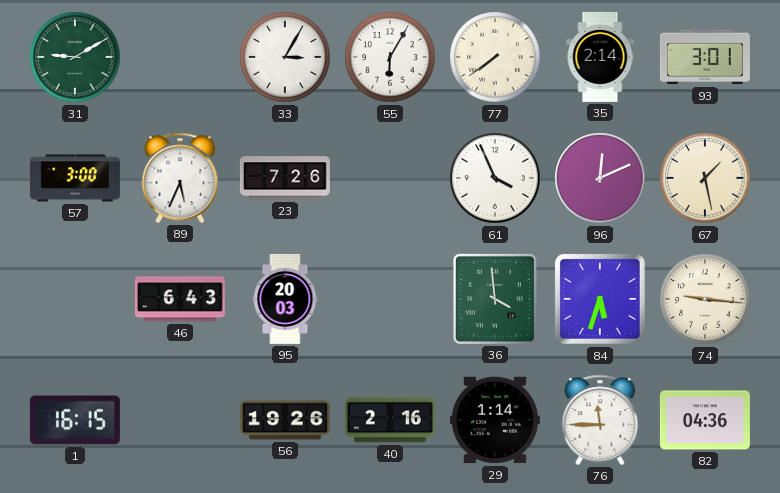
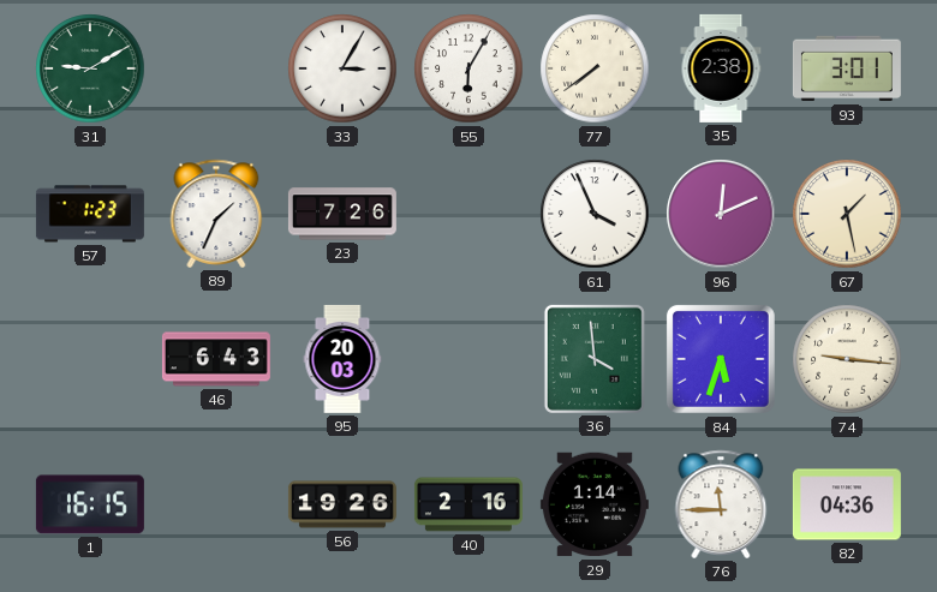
35: 2:14 -> 2:38 (721, 68)
57: 3:00 -> 1:23 (90, 214)
89: 5:34 -> 1:34 (216, 214)
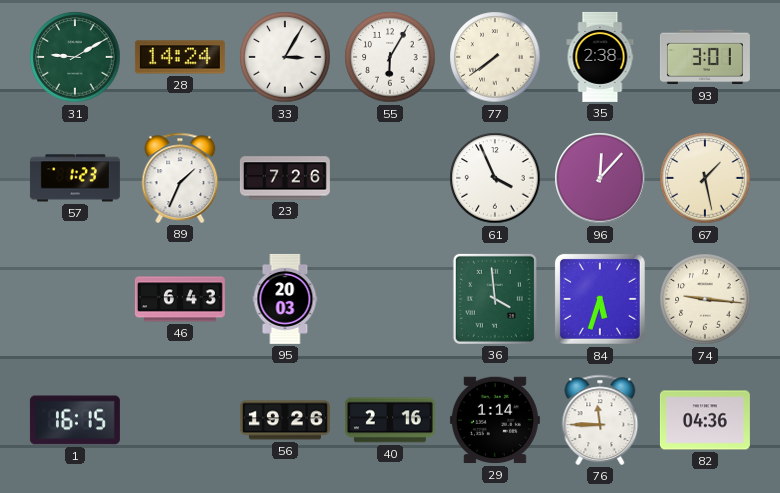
28: none -> 14:24 (180, 57)
96: 12:11 -> 12:07 (600, 178)
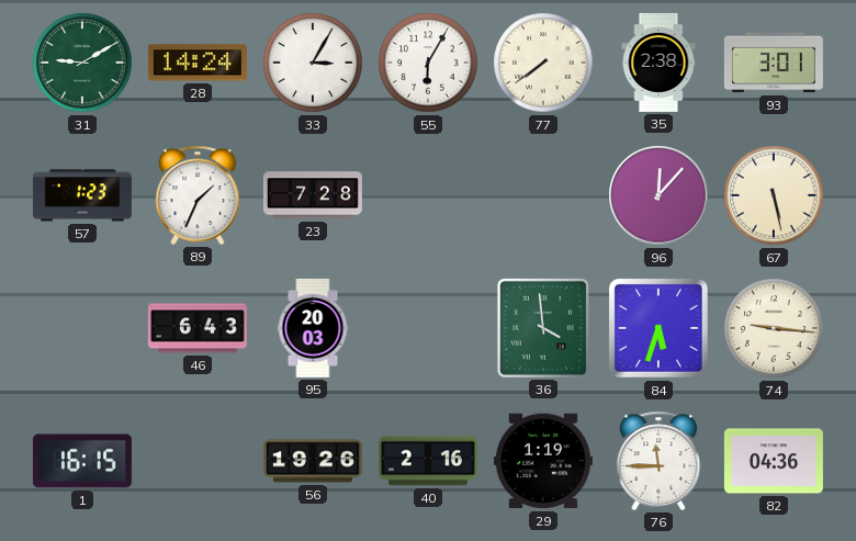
23: 7:26 -> 7:28 (313, 195)
61: 3:56 -> none (495, 178)
67: 1:28 -> 5:28 (774, 195)
29: 1:14 -> 1:19 (543, 461)
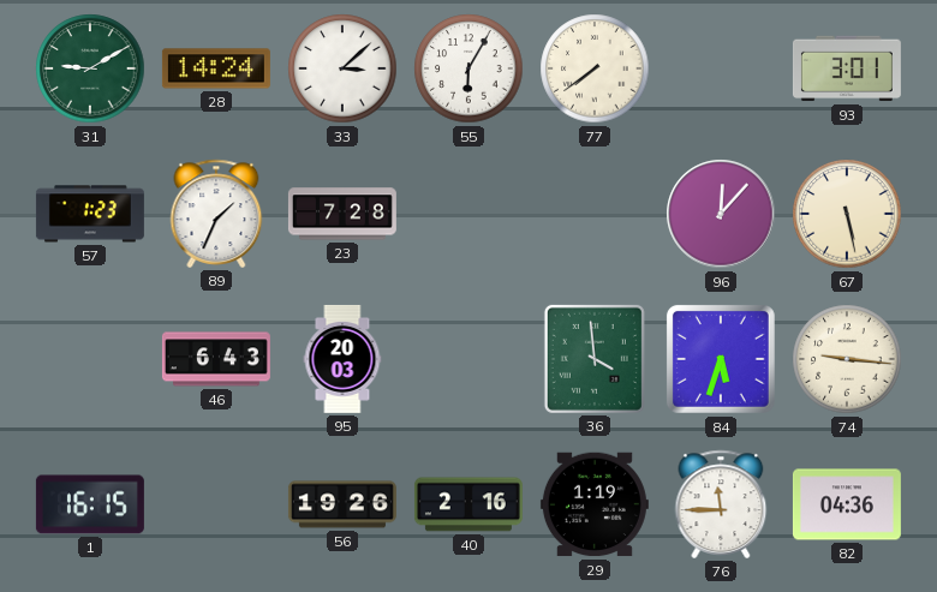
33: 3:05 -> 3:08 (342, 68)
35: 2:38 -> none (658, 63)
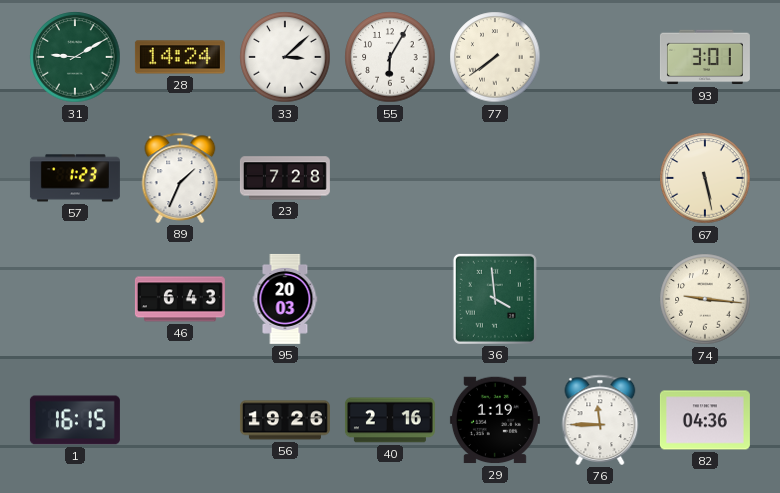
96: 12:07 -> none (721, 214)
84: 5:33 -> none (721, 359)
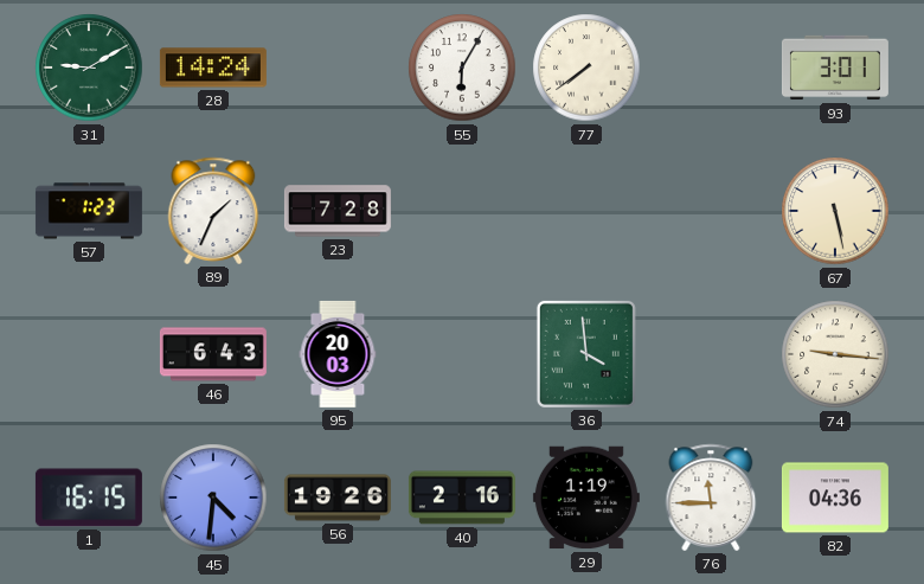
33: 3:08 -> none (285, 57)
45: none -> 4:31 (213, 498)
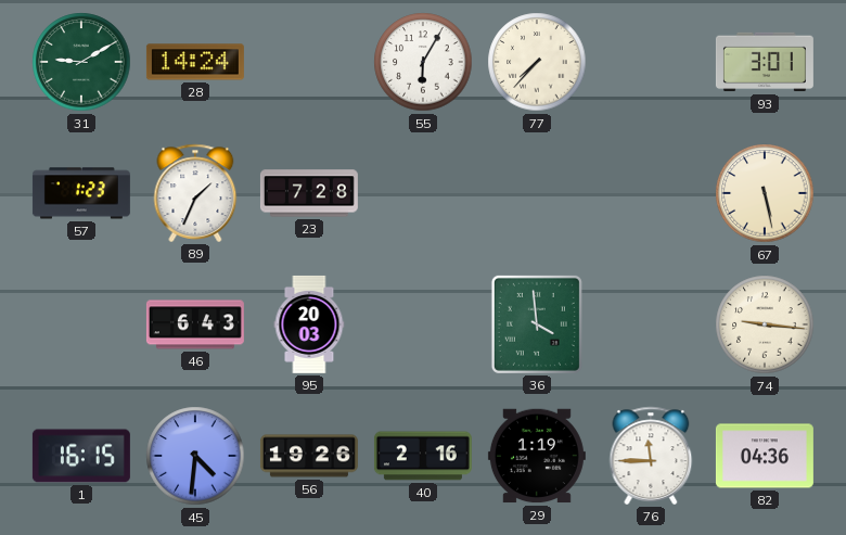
77: 7:39 -> 7:37 (537, 62)
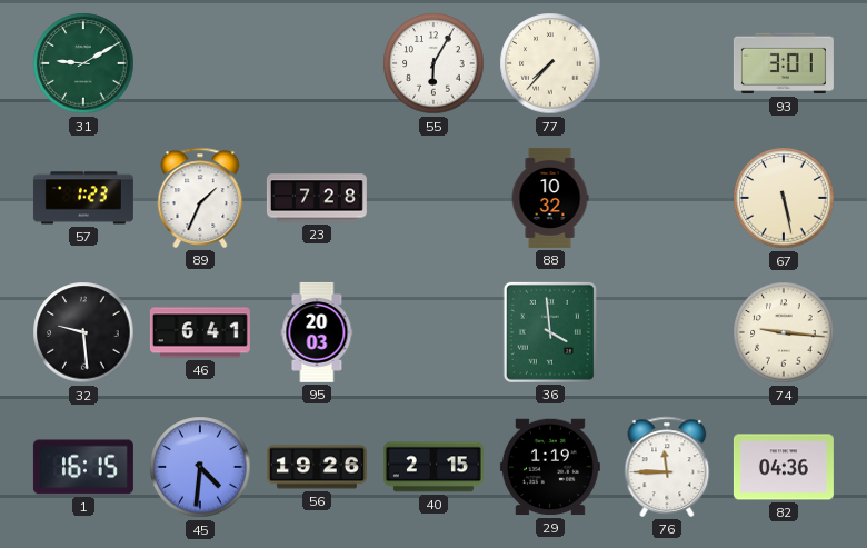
28: 14:24 -> none (195, 62)
88: none -> 10:32 (550, 198)
32: none -> 9:29 (83, 332)
46: 6:43 -> 6:41 (200, 332)
40: 2:16 -> 2:15 (433, 467)
